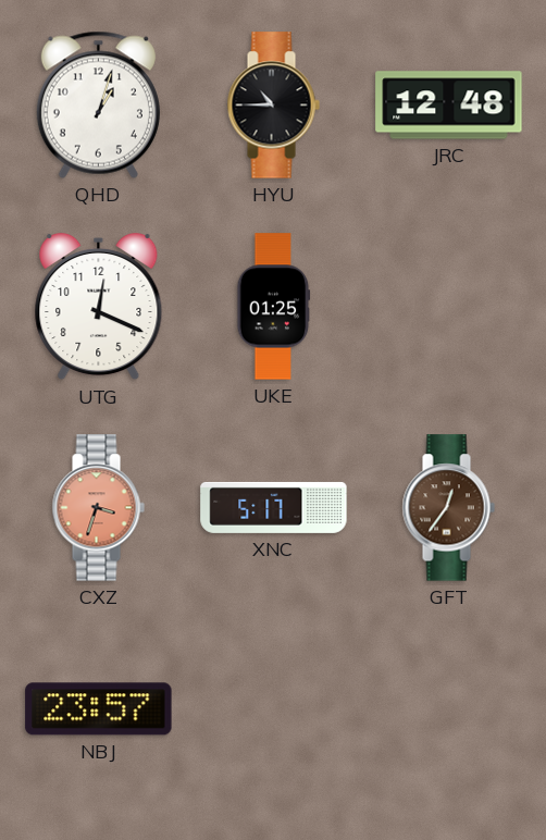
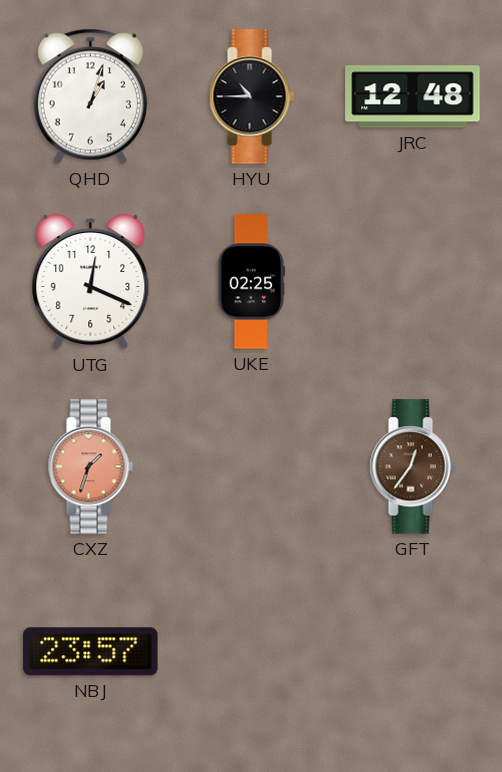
UKE: 01:25 -> 02:25 (252, 282)
CXZ: 3:33 -> 1:33 (90, 467)
XNC: 5:17 -> none (274, 507)
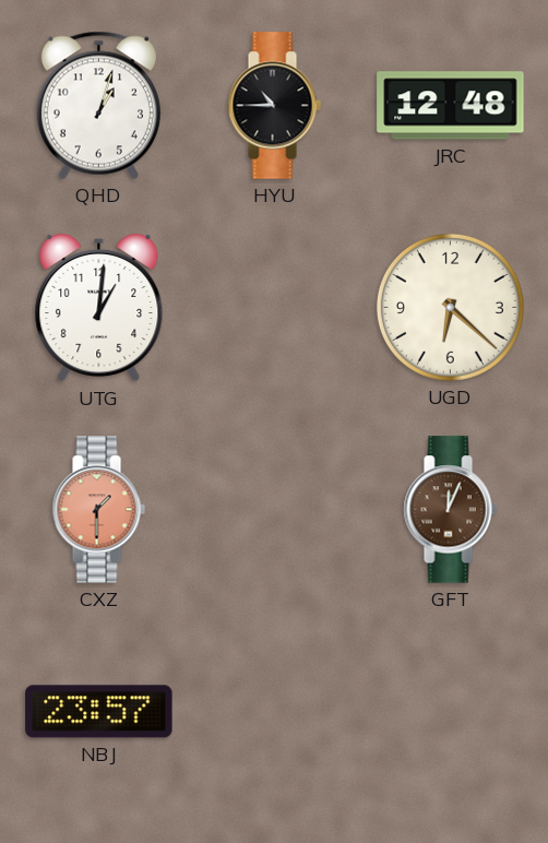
UTG: 12:19 -> 1:01 (99, 308)
UKE: 02:25 -> none (252, 282)
UGD: none -> 6:22 (450, 307)
CXZ: 1:33 -> 1:30 (98, 510)
GFT: 12:36 -> 12:04 (450, 510)
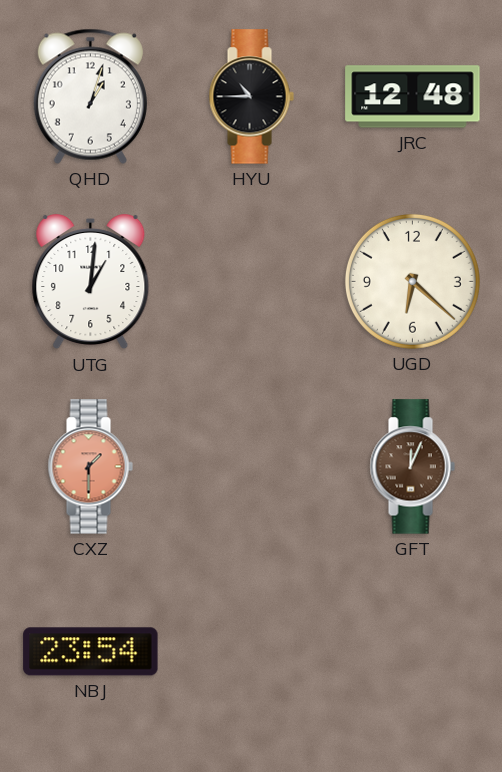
NBJ: 23:57 -> 23:54 (91, 652)
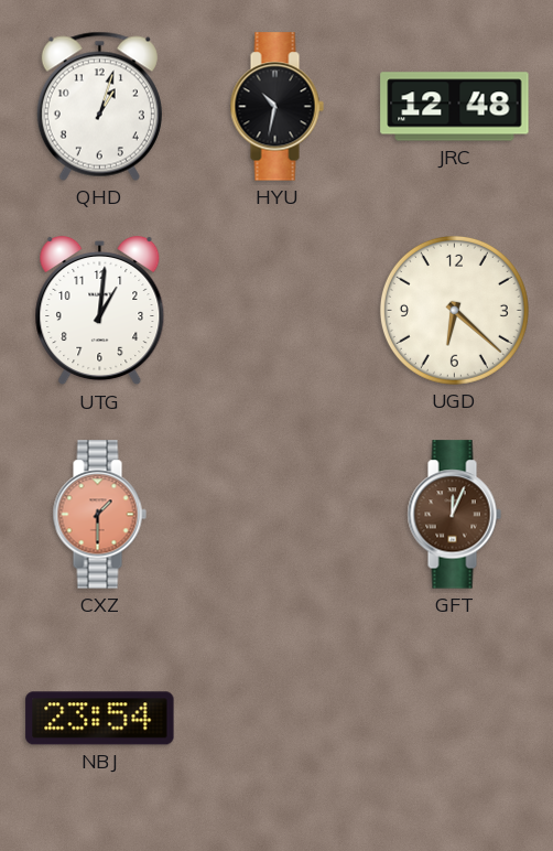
HYU: 10:45 -> 10:32 (276, 107)
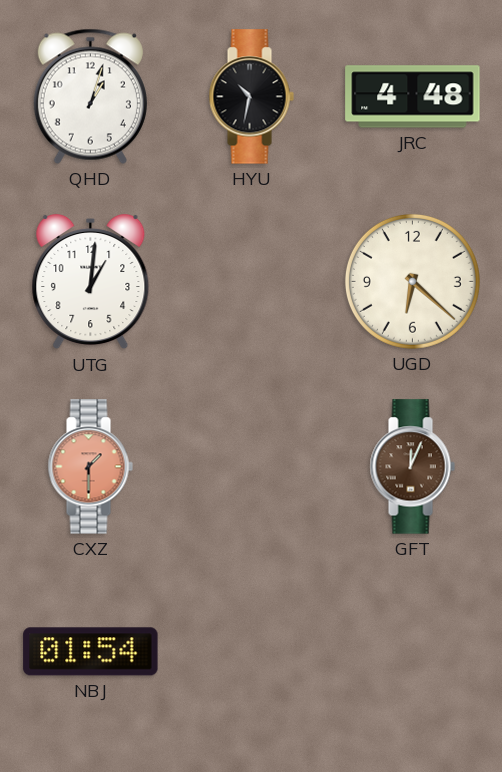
JRC: 12:48 -> 4:48 (413, 97)
NBJ: 23:54 -> 01:54 (91, 652)
